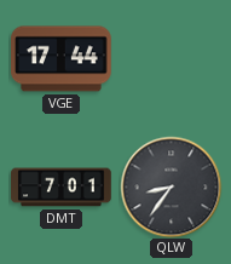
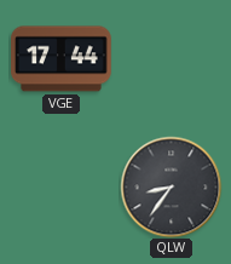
DMT: 7:01 -> none (62, 188)
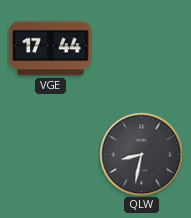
QLW: 8:36 -> 8:32 (141, 154)
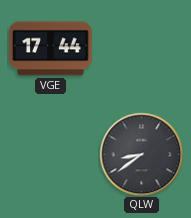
QLW: 8:32 -> 8:39 (141, 154)
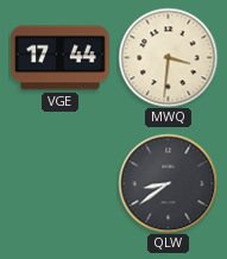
MWQ: none -> 3:31 (168, 57)
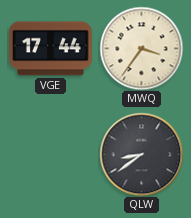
MWQ: 3:31 -> 3:36 (141, 48)
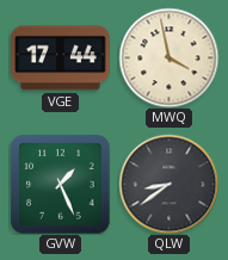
MWQ: 3:36 -> 3:58 (168, 57)
GVW: none -> 1:26 (60, 184)
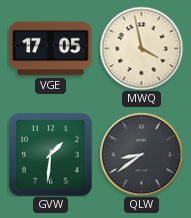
VGE: 17:44 -> 17:05 (51, 49)
GVW: 1:26 -> 1:31 (50, 154)
